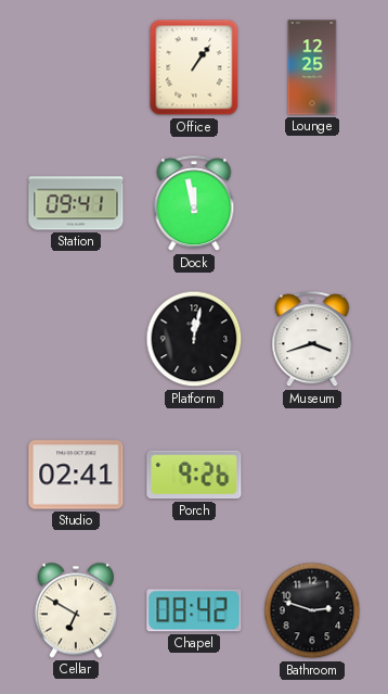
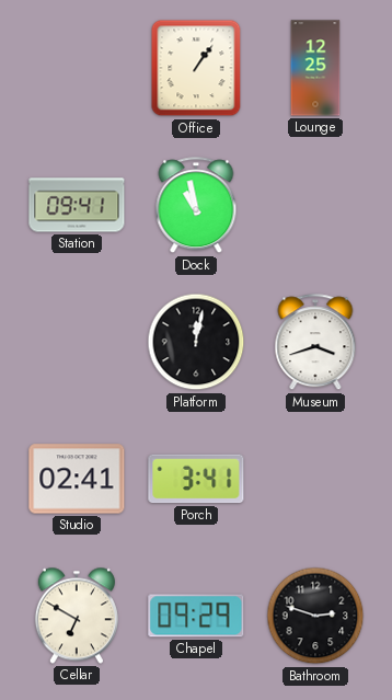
Dock: 11:58 -> 10:58 (196, 206)
Porch: 9:26 -> 3:41 (196, 479)
Chapel: 08:42 -> 09:29 (196, 616)
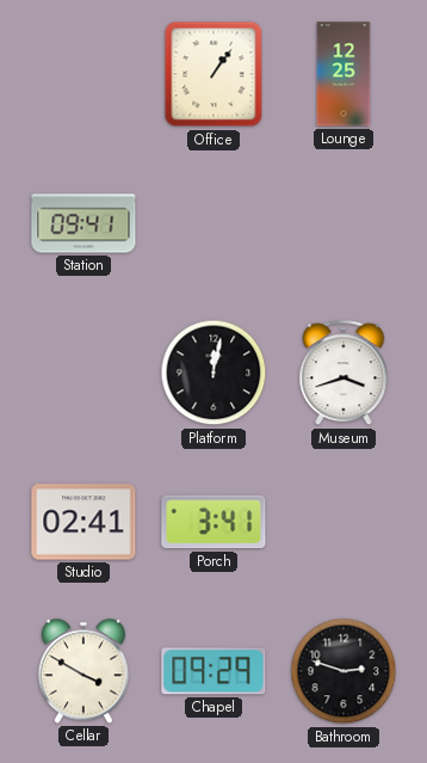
Dock: 10:58 -> none (196, 206)
Cellar: 6:50 -> 3:50 (83, 671)
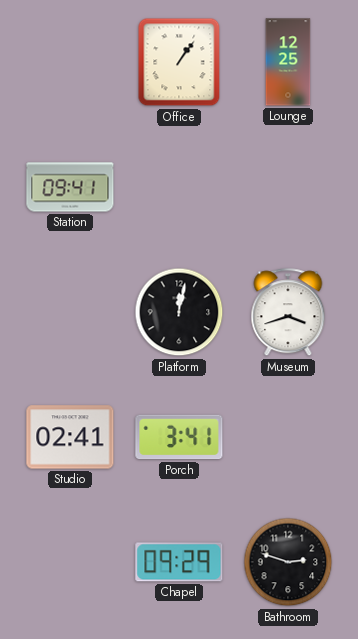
Cellar: 3:50 -> none (83, 671)
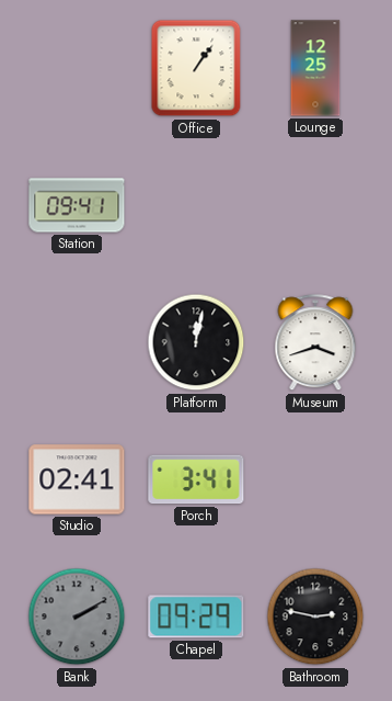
Bank: none -> 2:10 (77, 617)
Bathroom: 2:48 -> 2:47 (315, 617)
